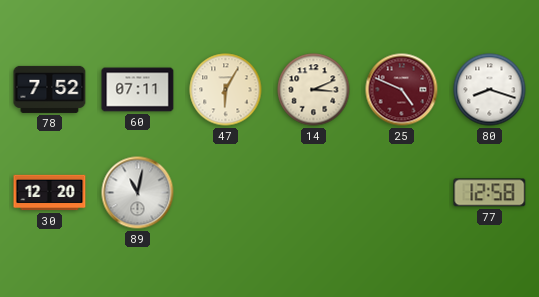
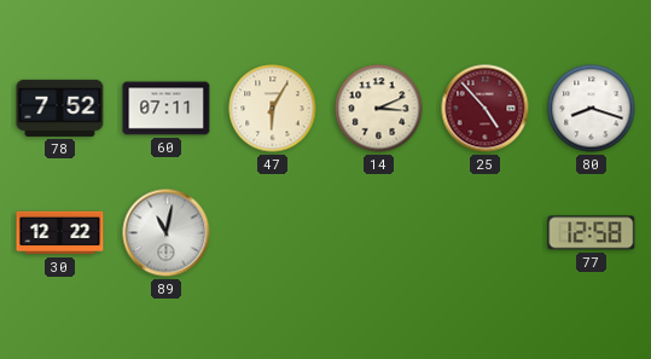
25: 4:49 -> 4:53 (486, 109)
30: 12:20 -> 12:22 (60, 233)
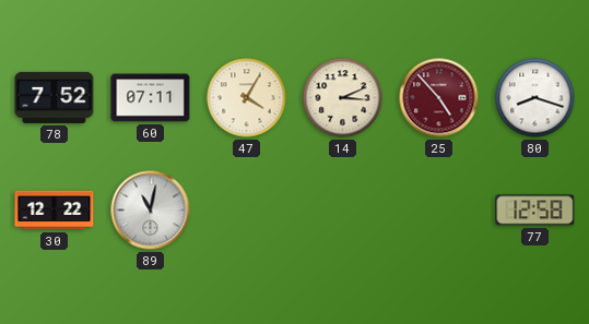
47: 6:05 -> 4:05 (247, 98)
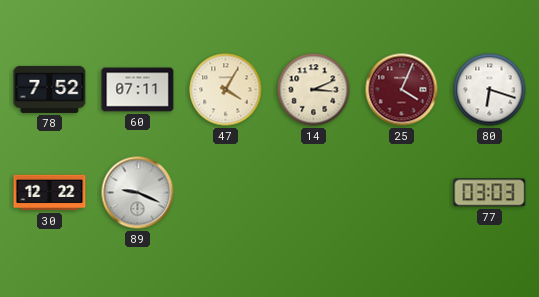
25: 4:53 -> 4:04 (402, 90)
80: 8:18 -> 6:18 (490, 90)
89: 11:02 -> 9:19 (138, 193)
77: 12:58 -> 03:03 (490, 193)
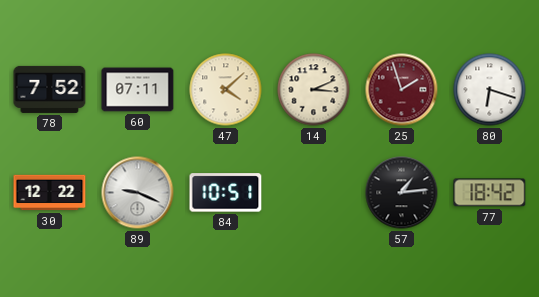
47: 4:05 -> 4:08 (226, 90)
25: 4:04 -> 1:57 (402, 90)
84: none -> 10:51 (226, 193)
57: none -> 1:14 (402, 193)
77: 03:03 -> 18:42 (490, 193)
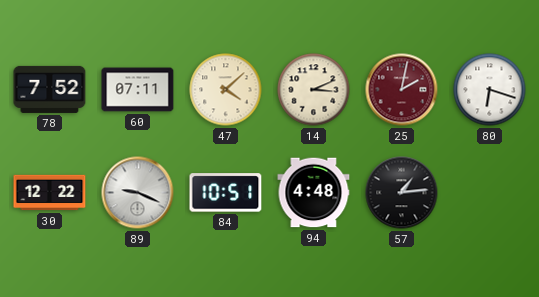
25: 1:57 -> 2:02 (402, 90)
94: none -> 4:48 (314, 193)
77: 18:42 -> none (490, 193)
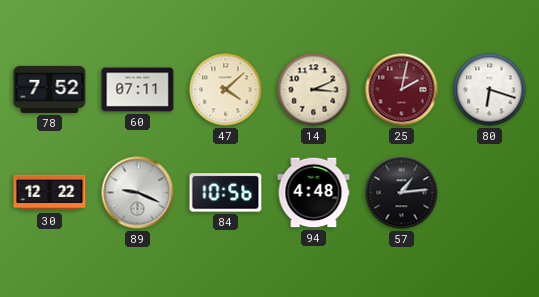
84: 10:51 -> 10:56 (226, 193)
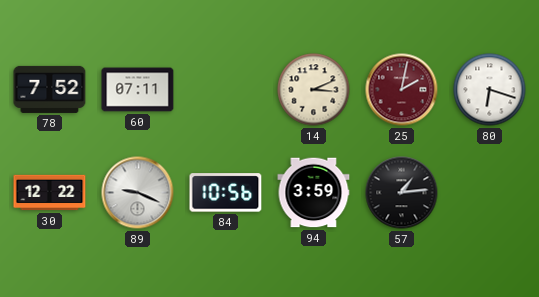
47: 4:08 -> none (226, 90)
94: 4:48 -> 3:59 (314, 193)
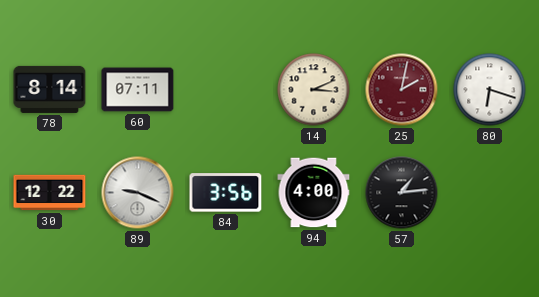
78: 7:52 -> 8:14 (50, 89)
84: 10:56 -> 3:56 (226, 193)
94: 3:59 -> 4:00 (314, 193)
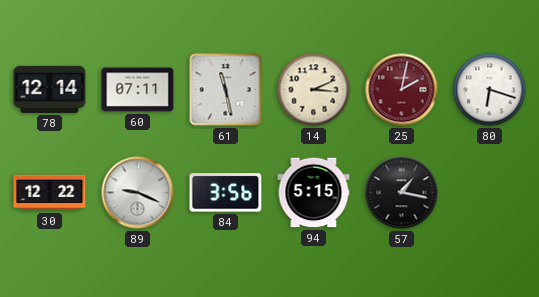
78: 8:14 -> 12:14 (50, 89)
61: none -> 11:28 (226, 90)
94: 4:00 -> 5:15 (314, 193)
57: 1:14 -> 1:17 (402, 193)
